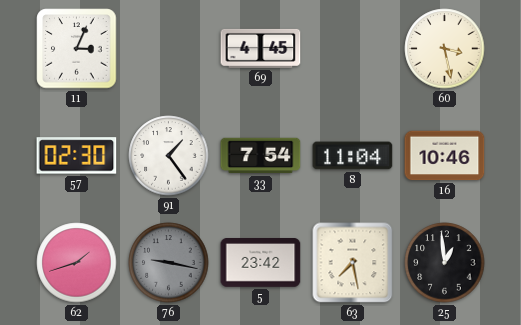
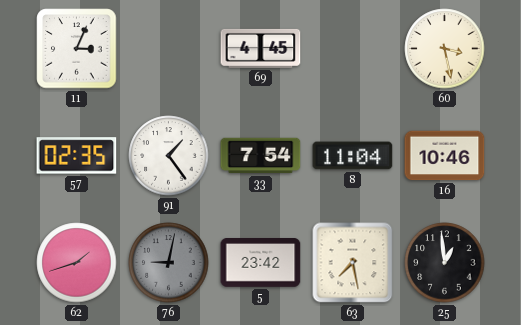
57: 02:30 -> 02:35 (77, 156)
76: 9:17 -> 9:02 (169, 263)
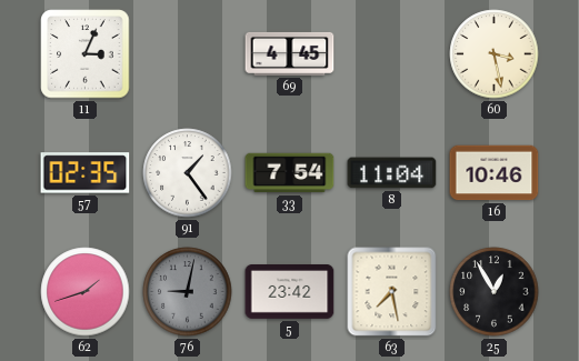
25: 12:59 -> 12:55 (495, 292)
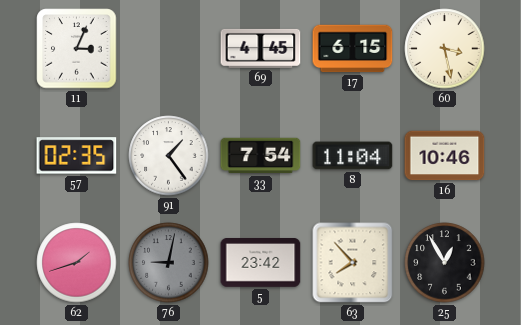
17: none -> 6:15 (353, 49)
63: 7:28 -> 7:53 (353, 263)
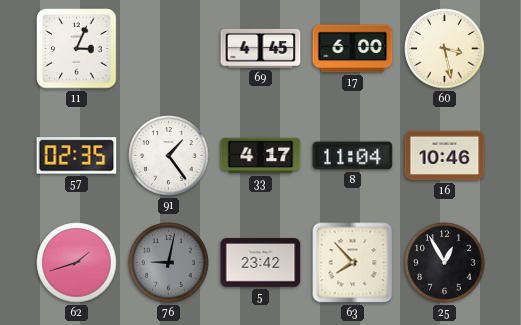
17: 6:15 -> 6:00 (353, 49)
33: 7:54 -> 4:17 (261, 156)
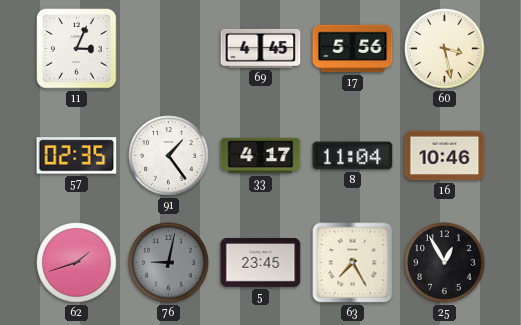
17: 6:00 -> 5:56 (353, 49)
5: 23:42 -> 23:45 (261, 263)
63: 7:53 -> 7:25 (353, 263)
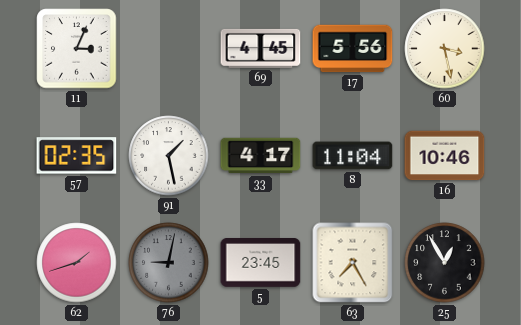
91: 1:24 -> 1:28 (169, 156)
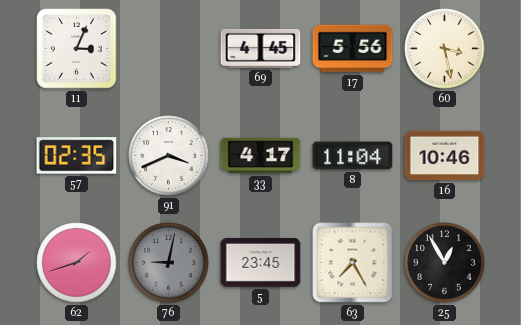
91: 1:28 -> 3:41 (169, 156)
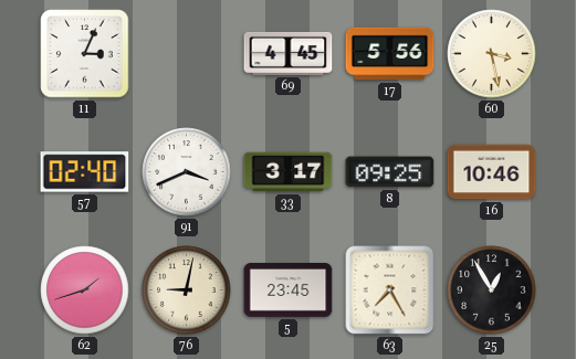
57: 02:35 -> 02:40 (85, 172)
33: 4:17 -> 3:17 (289, 172)
8: 11:04 -> 09:25 (390, 172)
76 dial: grey -> cream (187, 291)
